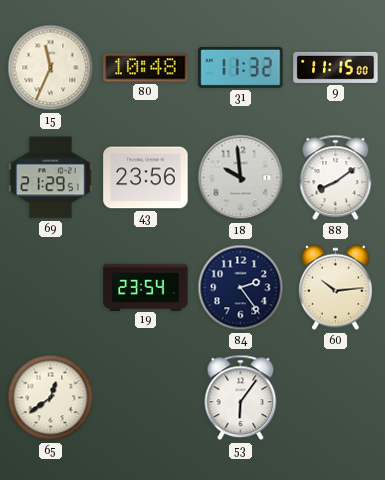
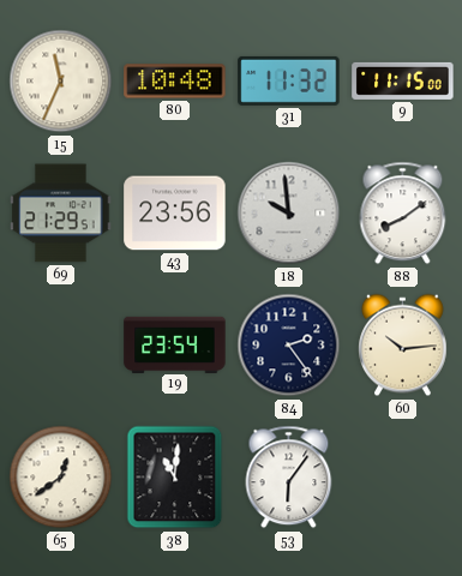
38: none -> 11:01 (175, 478)
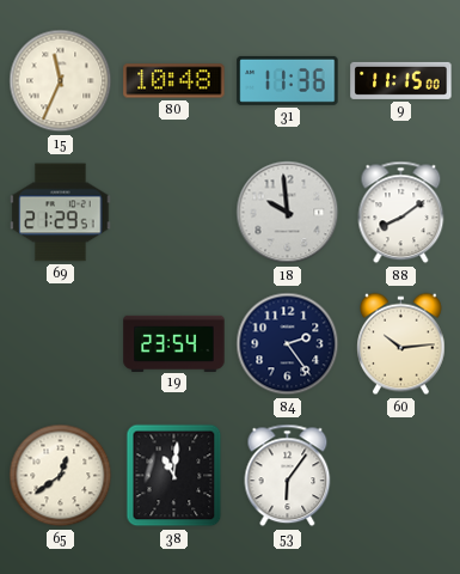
31: 11:32 -> 11:36 (288, 80)
43: 23:56 -> none (175, 214)
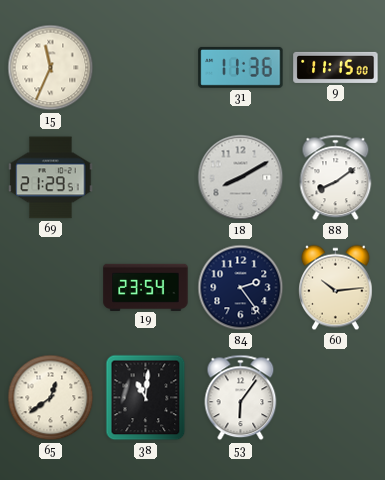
80: 10:48 -> none (174, 81)
18: 9:59 -> 8:10 (241, 178)
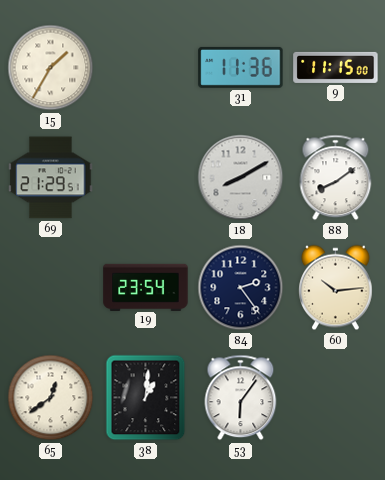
15: 11:34 -> 1:35 (51, 68)
38: 11:01 -> 1:01 (146, 398)
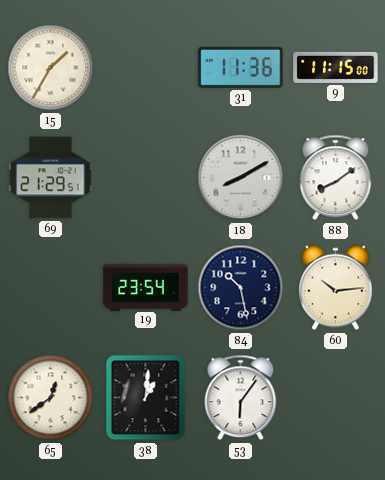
84: 2:24 -> 10:28 (241, 288)
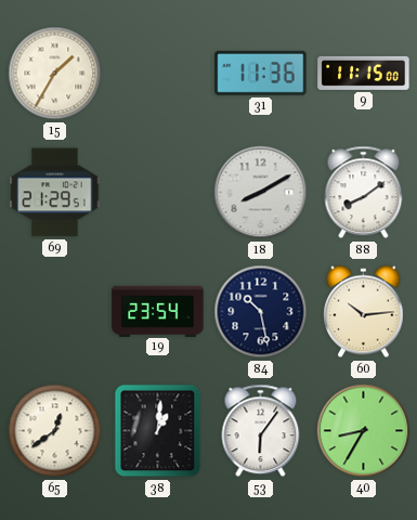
40: none -> 8:35 (364, 431)
